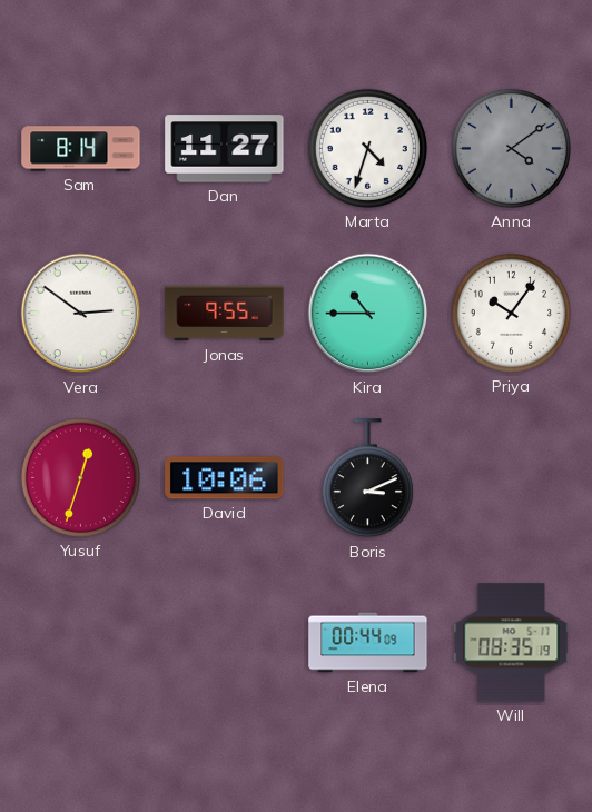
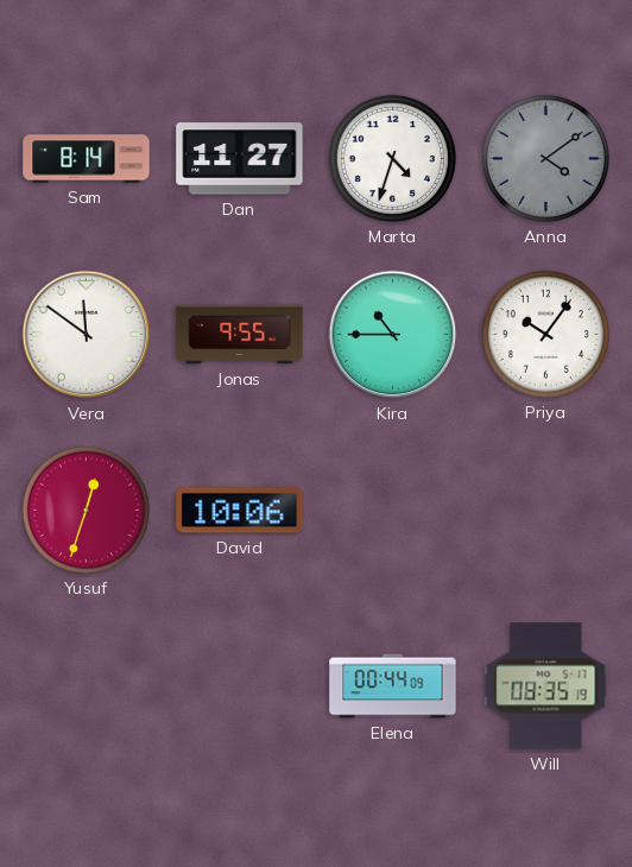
Vera: 2:51 -> 11:51 (87, 335)
Boris: 3:11 -> none (367, 478)
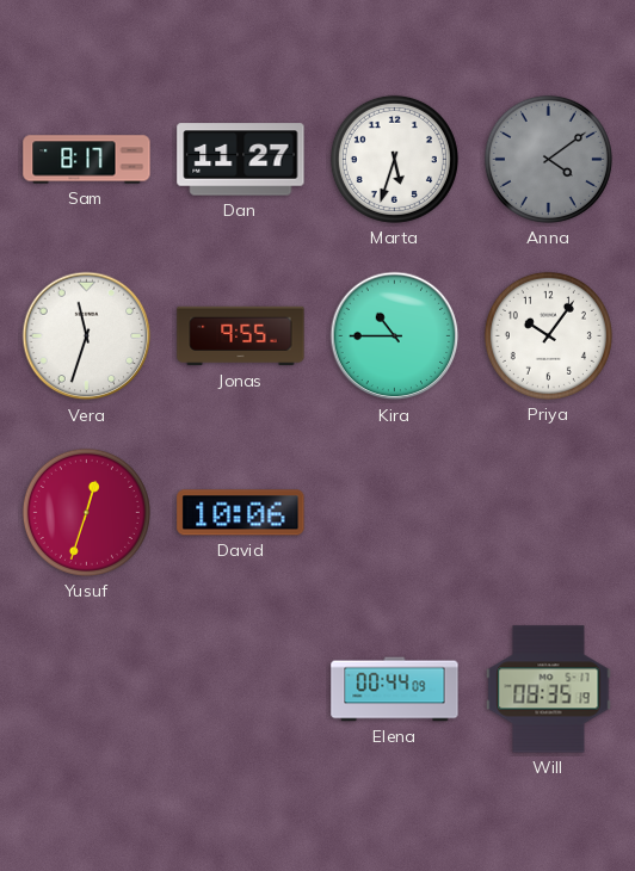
Sam: 8:14 -> 8:17 (87, 160)
Marta: 4:33 -> 5:33 (394, 159)
Vera: 11:51 -> 11:33 (87, 336)
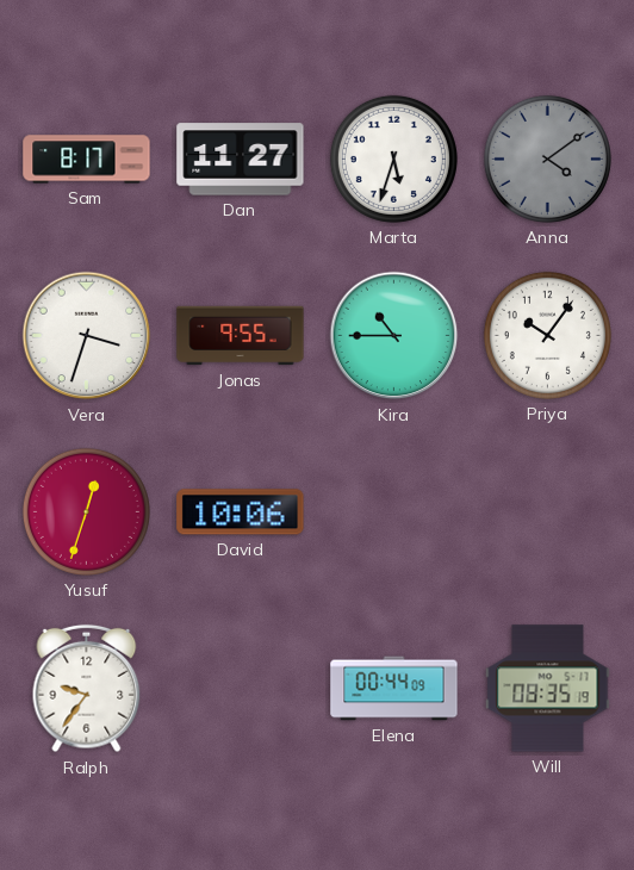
Vera: 11:33 -> 3:33 (87, 336)
Ralph: none -> 9:36 (87, 689)
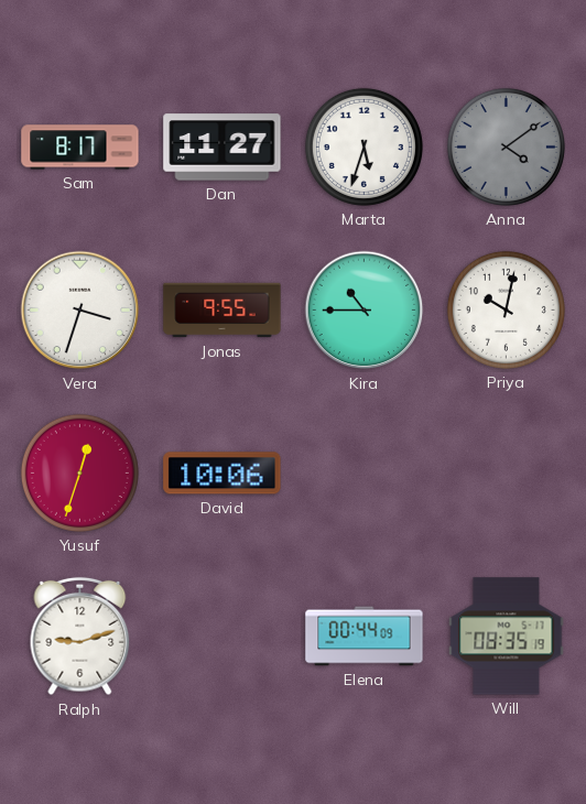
Priya: 10:06 -> 10:02 (506, 309)
Ralph: 9:36 -> 9:12 (80, 637)
